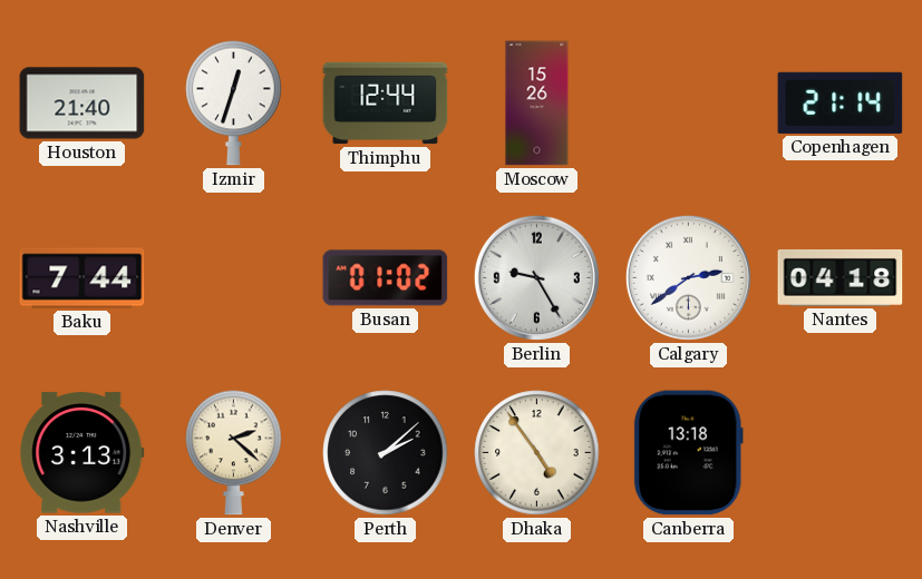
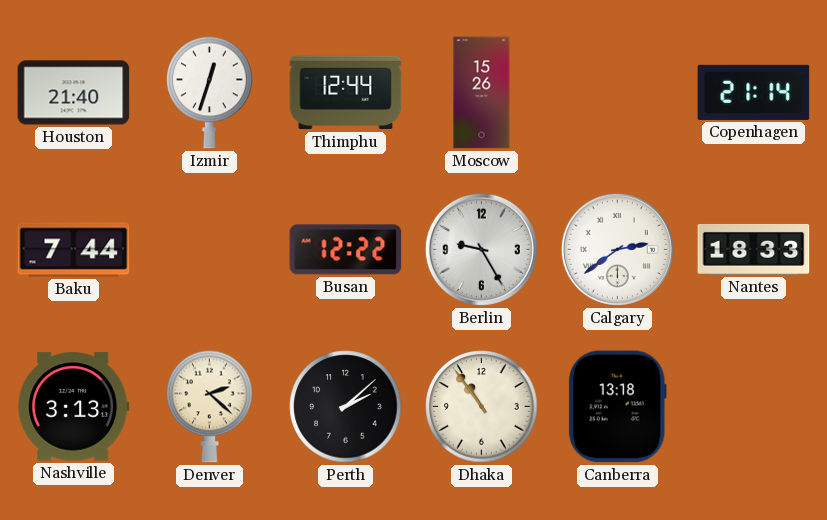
Busan: 01:02 -> 12:22 (346, 250)
Nantes: 04:18 -> 18:33 (754, 249)
Dhaka: 4:54 -> 10:54 (482, 407)
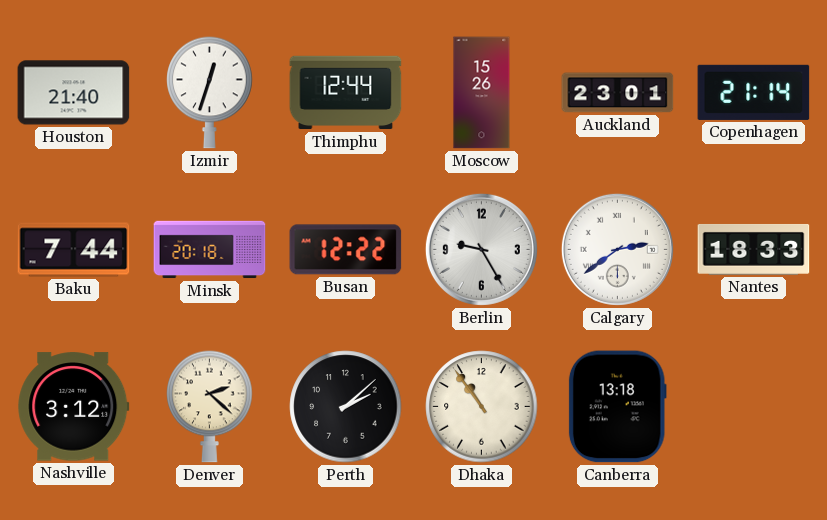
Auckland: none -> 23:01 (618, 93)
Minsk: none -> 20:18 (210, 250)
Nashville: 3:13 -> 3:12 (74, 407)
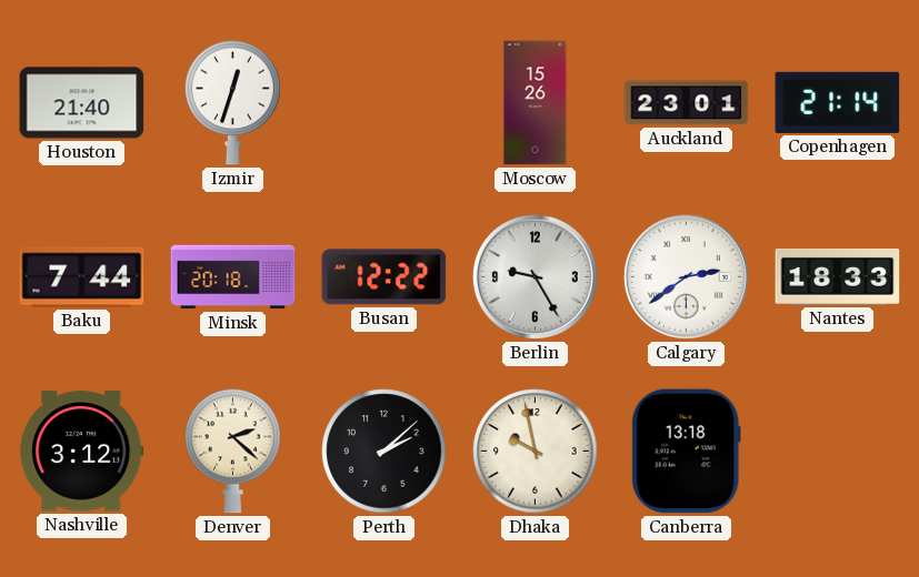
Thimphu: 12:44 -> none (346, 93)
Dhaka: 10:54 -> 9:58 (536, 452)
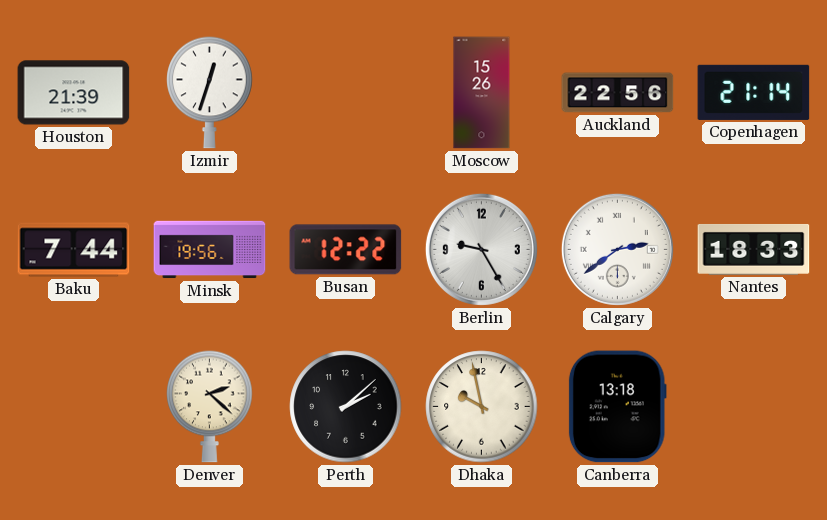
Houston: 21:40 -> 21:39 (74, 93)
Auckland: 23:01 -> 22:56 (618, 93)
Minsk: 20:18 -> 19:56 (210, 250)
Nashville: 3:12 -> none (82, 452)
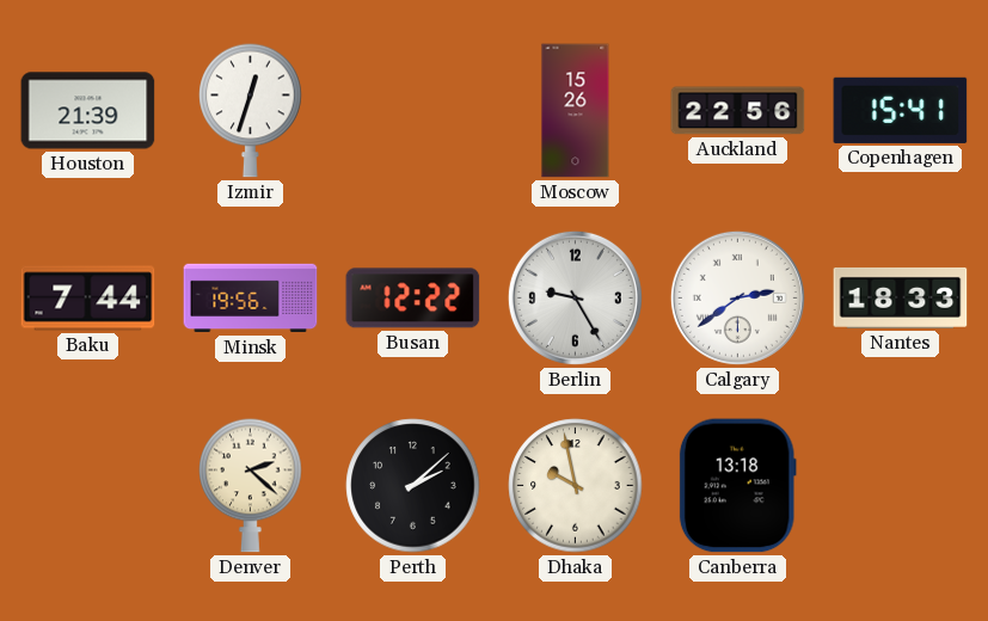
Copenhagen: 21:14 -> 15:41 (901, 110)
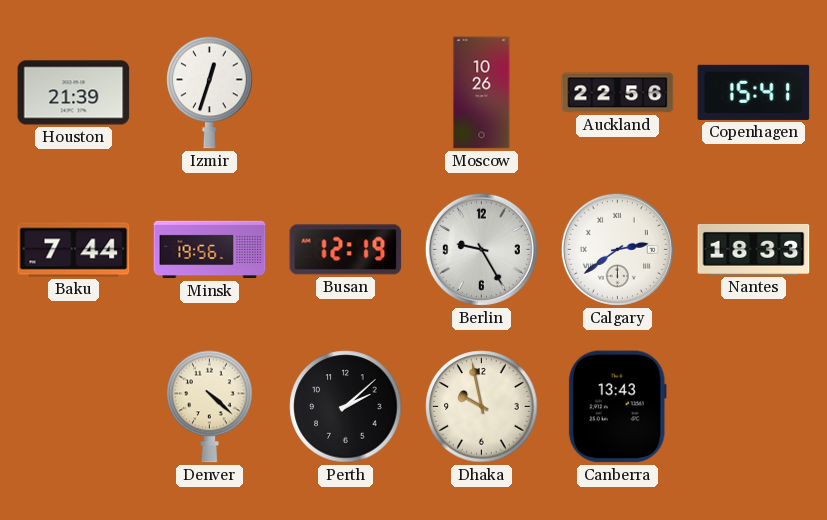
Moscow: 15:26 -> 10:26 (482, 93)
Busan: 12:22 -> 12:19 (346, 250)
Denver: 2:22 -> 4:22 (210, 406)
Canberra: 13:18 -> 13:43 (617, 407)
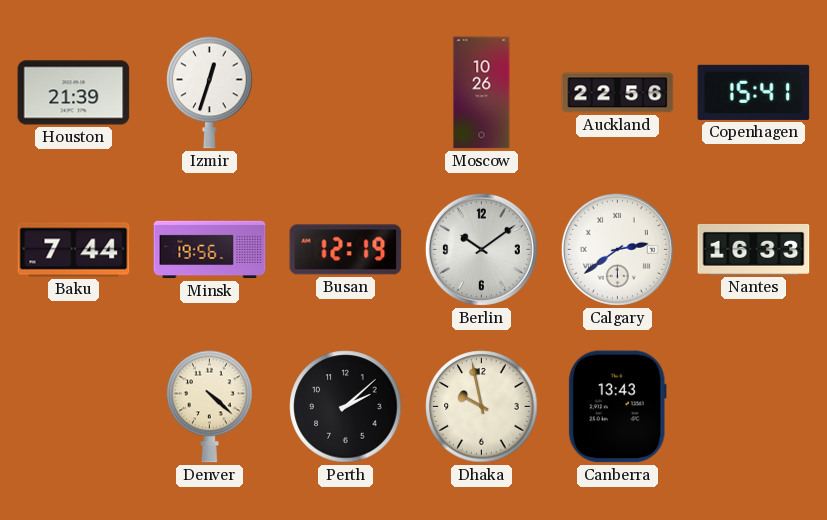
Berlin: 9:25 -> 10:09 (481, 249)
Nantes: 18:33 -> 16:33 (754, 249)
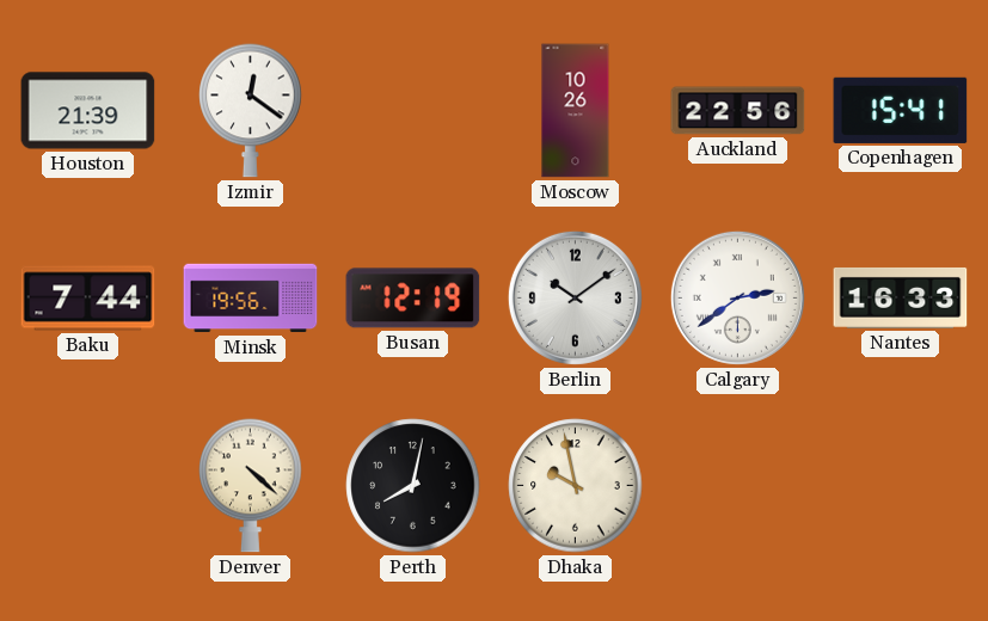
Izmir: 12:33 -> 12:21 (251, 110)
Perth: 2:08 -> 8:02 (413, 486)
Canberra: 13:43 -> none (617, 407)
